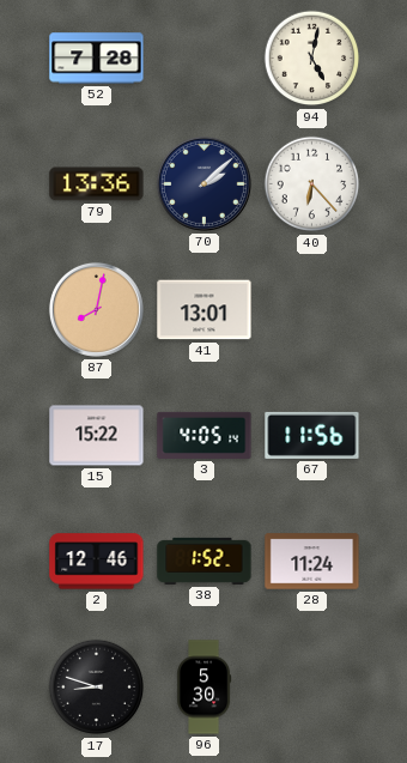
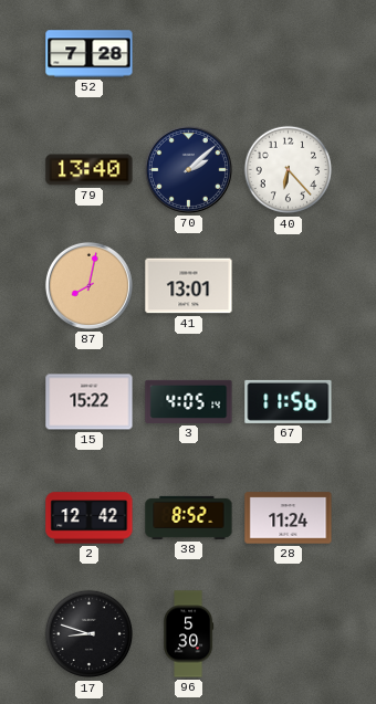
94: 5:02 -> none (312, 59)
79: 13:36 -> 13:40 (90, 170)
2: 12:46 -> 12:42 (90, 518)
38: 1:52 -> 8:52 (189, 517)
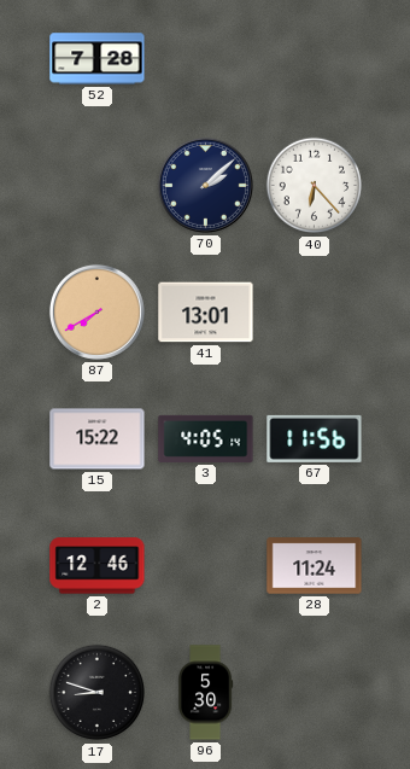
79: 13:40 -> none (90, 170)
87: 8:02 -> 7:40 (96, 311)
2: 12:42 -> 12:46 (98, 566)
38: 8:52 -> none (189, 517)
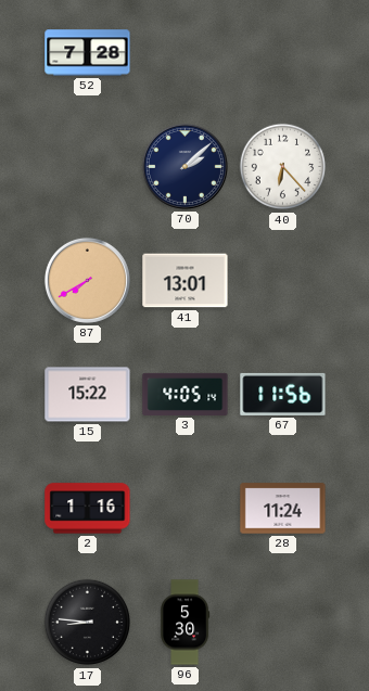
2: 12:46 -> 1:16 (88, 509)
17: 8:48 -> 8:46 (88, 623)
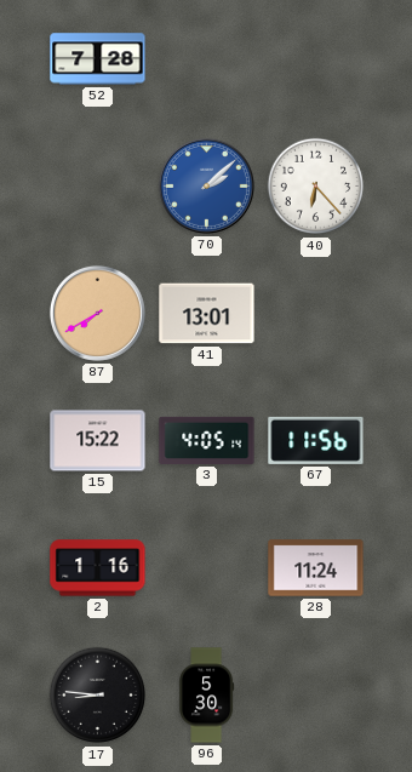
70 dial: navy -> blue (206, 185)
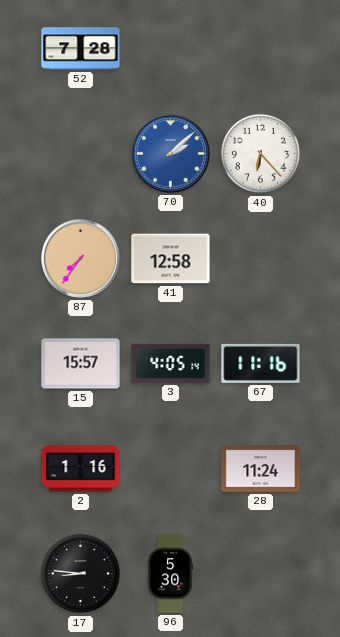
87: 7:40 -> 7:36 (80, 258)
41: 13:01 -> 12:58 (171, 259)
15: 15:22 -> 15:57 (81, 364)
67: 11:56 -> 11:16 (261, 363)
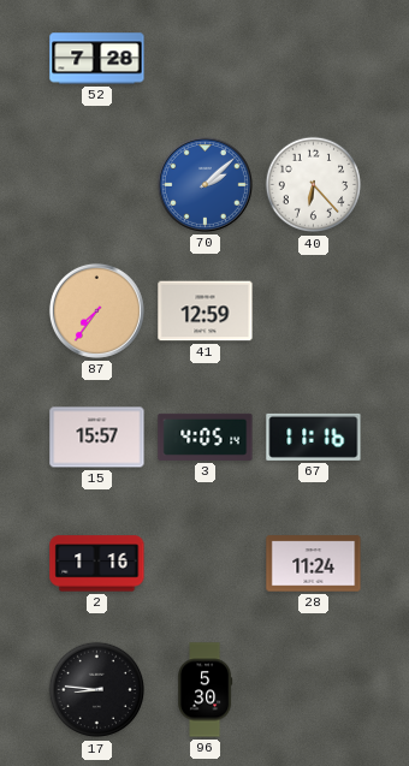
41: 12:58 -> 12:59 (206, 311)
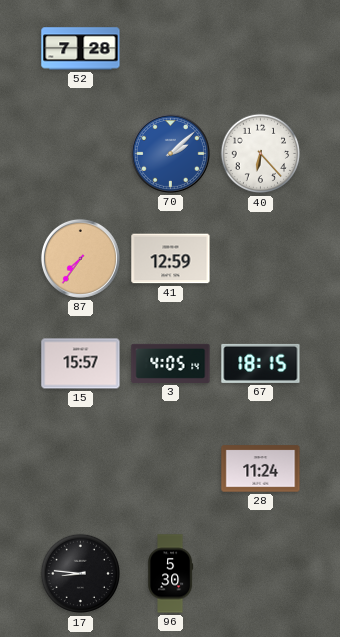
67: 11:16 -> 18:15 (261, 363)
2: 1:16 -> none (97, 564)
